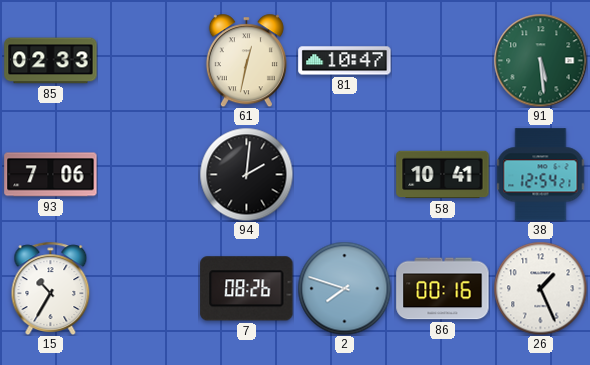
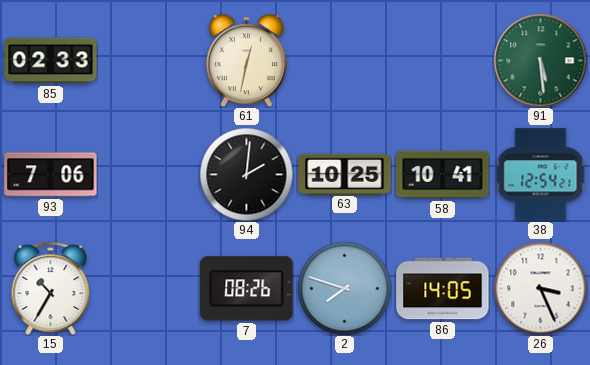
81: 10:47 -> none (345, 61)
63: none -> 10:25 (345, 174)
86: 00:16 -> 14:05 (443, 289)
26: 1:26 -> 3:26 (540, 288)
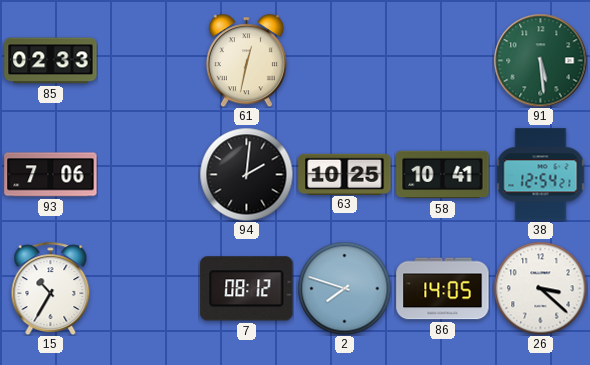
7: 08:26 -> 08:12 (247, 289)
26: 3:26 -> 3:22 (540, 288)
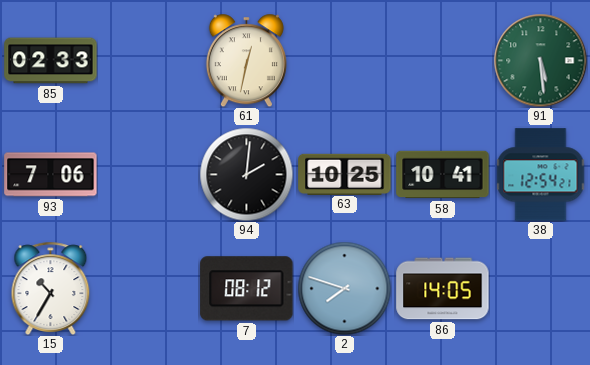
26: 3:22 -> none (540, 288)
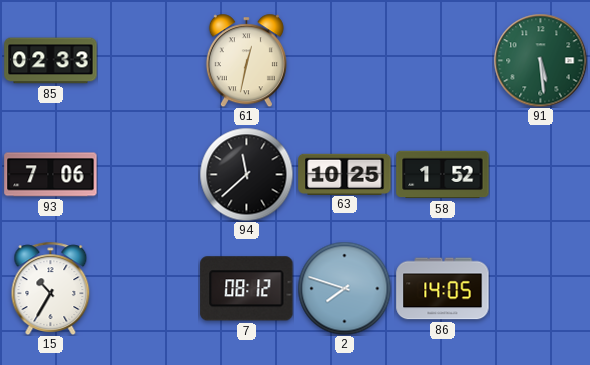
94: 2:01 -> 11:38 (246, 174)
58: 10:41 -> 1:52 (443, 175)
38: 12:54 -> none (541, 175)
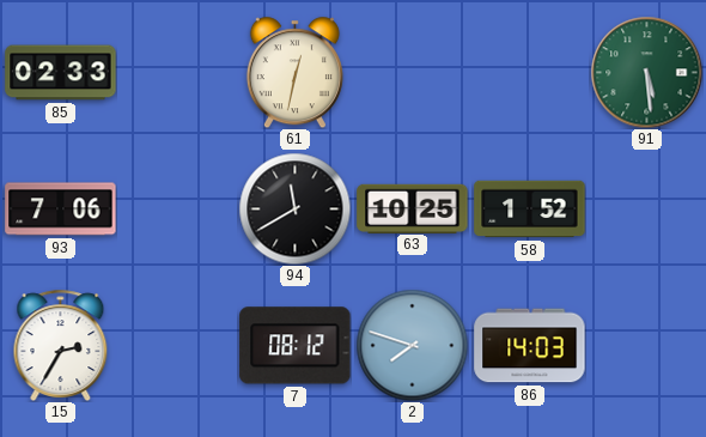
94: 11:38 -> 11:40 (294, 208)
15: 10:35 -> 2:35 (61, 345)
86: 14:05 -> 14:03 (530, 346)
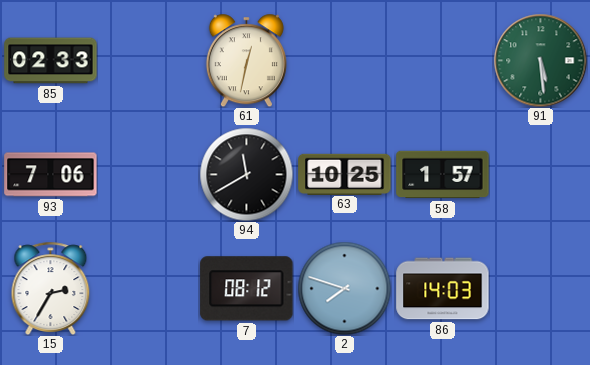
58: 1:52 -> 1:57 (443, 175)
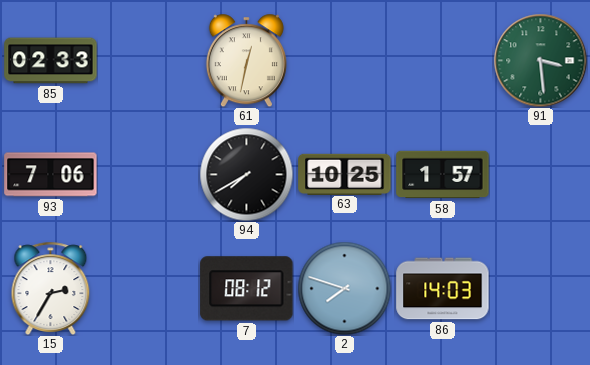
91: 5:29 -> 3:29 (540, 60)
94: 11:40 -> 7:40 (246, 174)
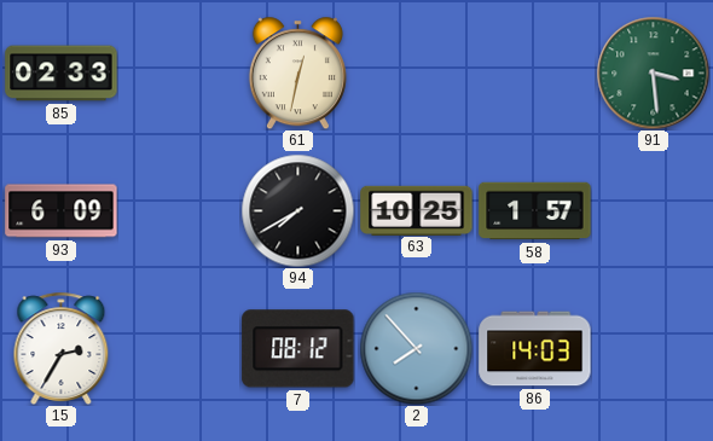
93: 7:06 -> 6:09 (62, 211)
2: 7:48 -> 7:53 (416, 348)
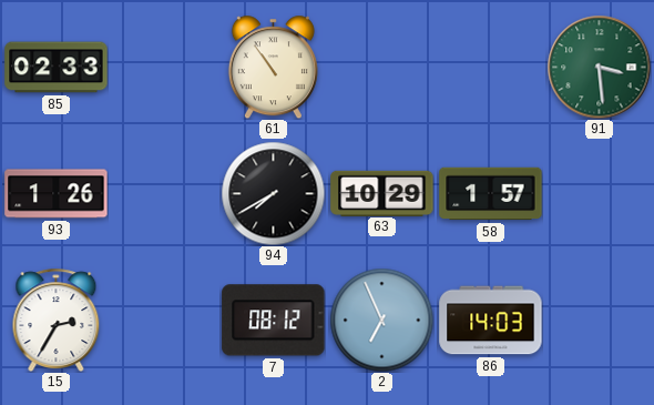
61: 12:32 -> 10:54 (273, 67)
93: 6:09 -> 1:26 (57, 194)
63: 10:25 -> 10:29 (382, 193)
2: 7:53 -> 6:56 (381, 320)
